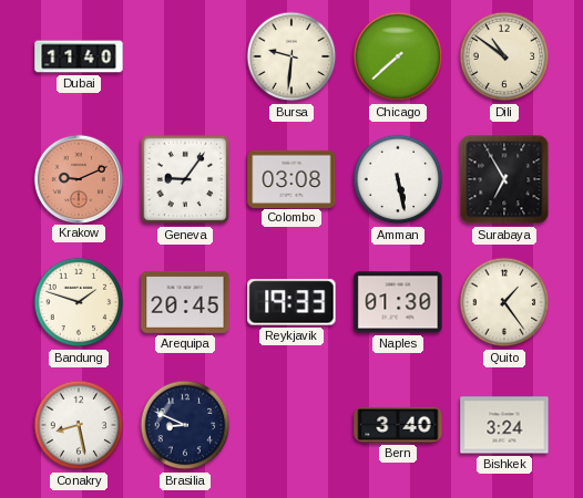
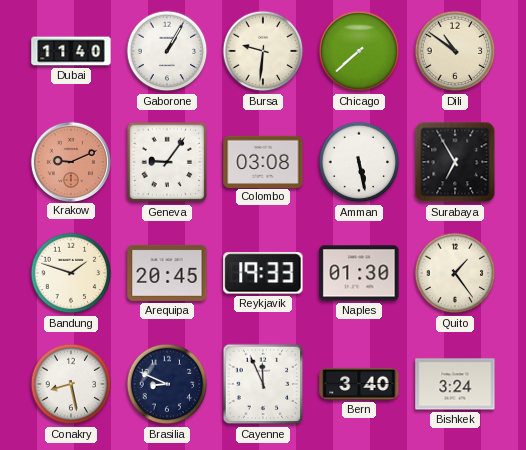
Gaborone: none -> 1:05 (167, 51)
Cayenne: none -> 11:56 (263, 384)
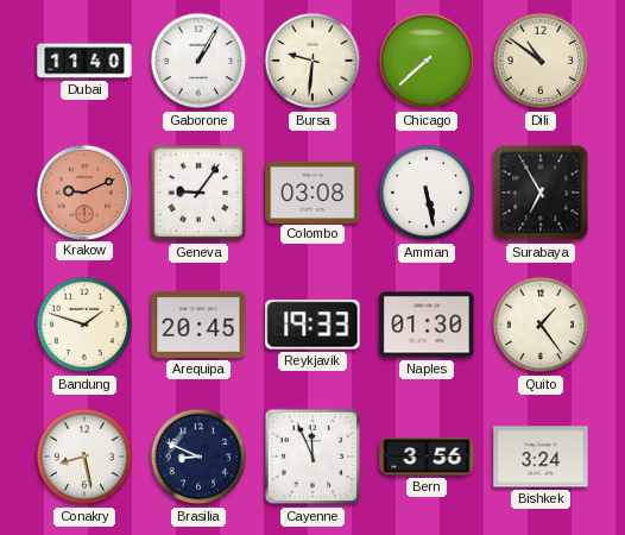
Bern: 3:40 -> 3:56 (427, 457)
